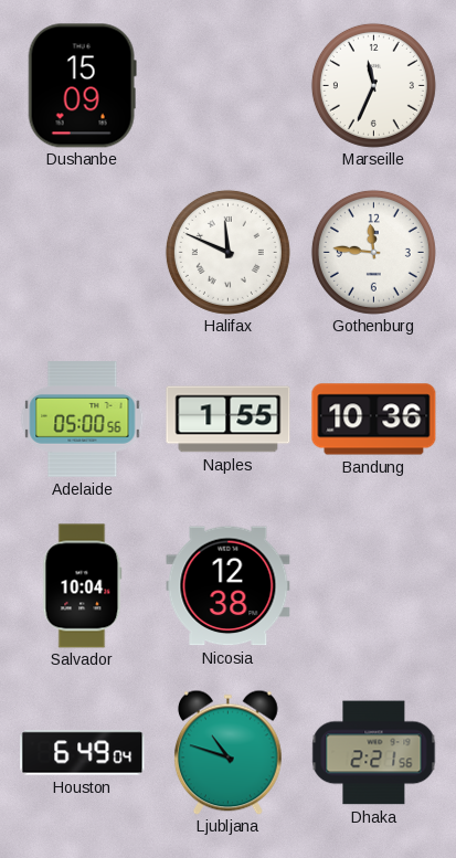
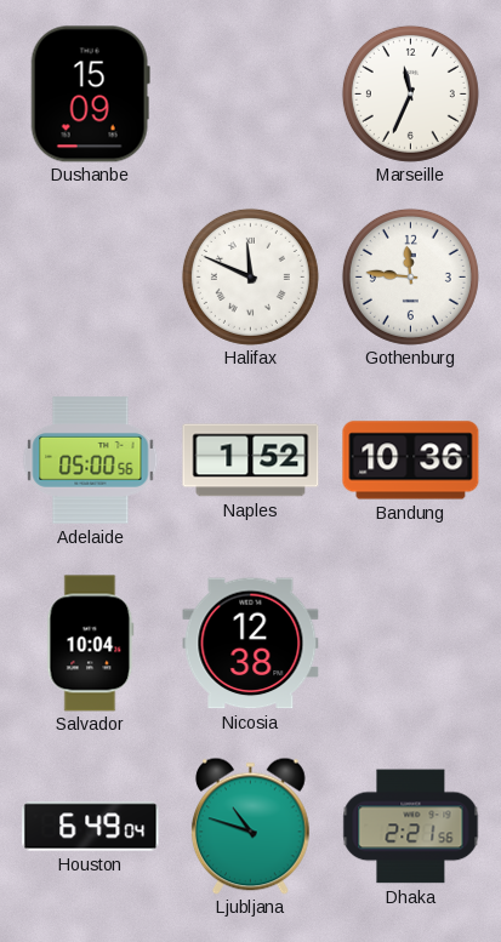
Naples: 1:55 -> 1:52 (251, 461)
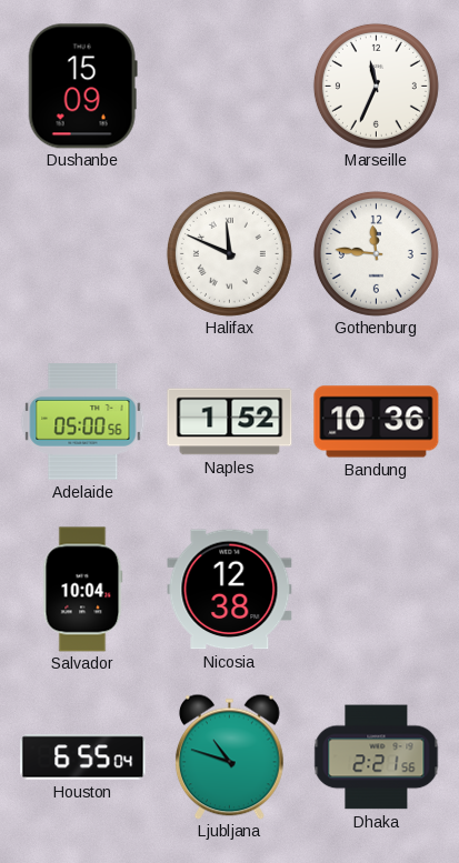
Houston: 6:49 -> 6:55 (83, 757)
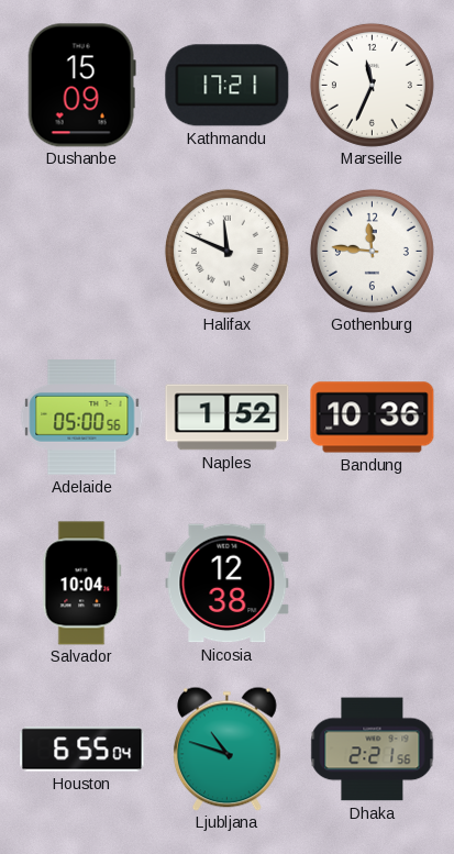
Kathmandu: none -> 17:21 (228, 86)
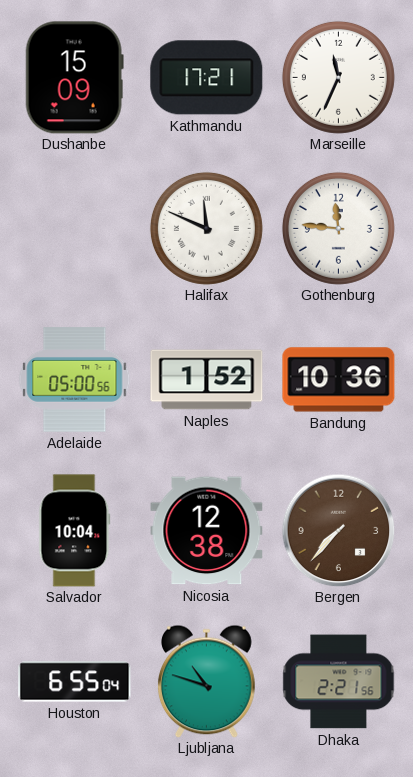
Bergen: none -> 7:37 (338, 530)
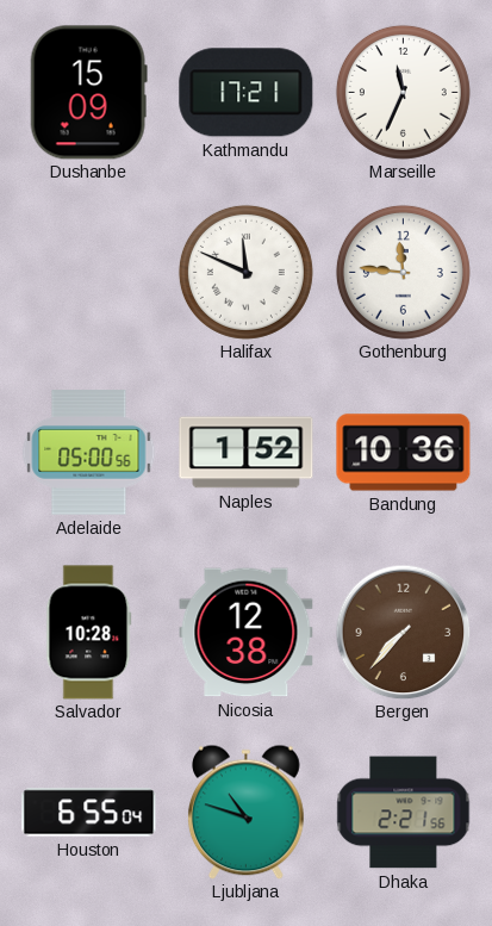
Salvador: 10:04 -> 10:28 (89, 633)
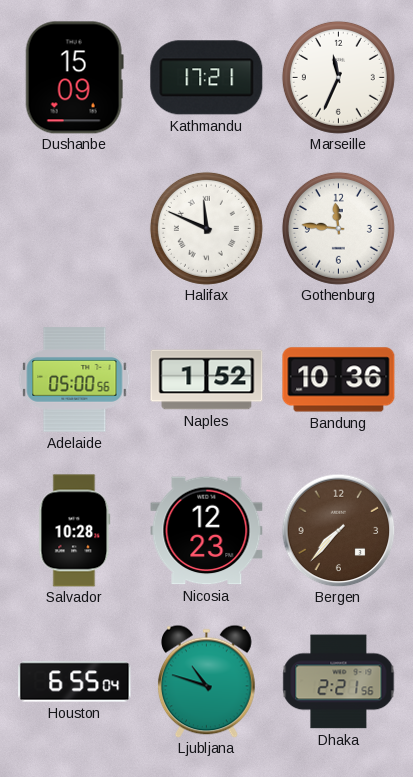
Nicosia: 12:38 -> 12:23 (207, 531)
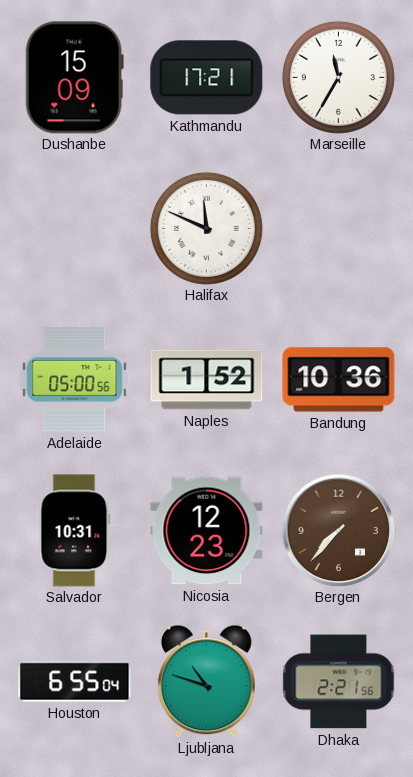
Marseille: 11:34 -> 11:35 (338, 77)
Gothenburg: 11:46 -> none (338, 228)
Salvador: 10:28 -> 10:31 (75, 531)
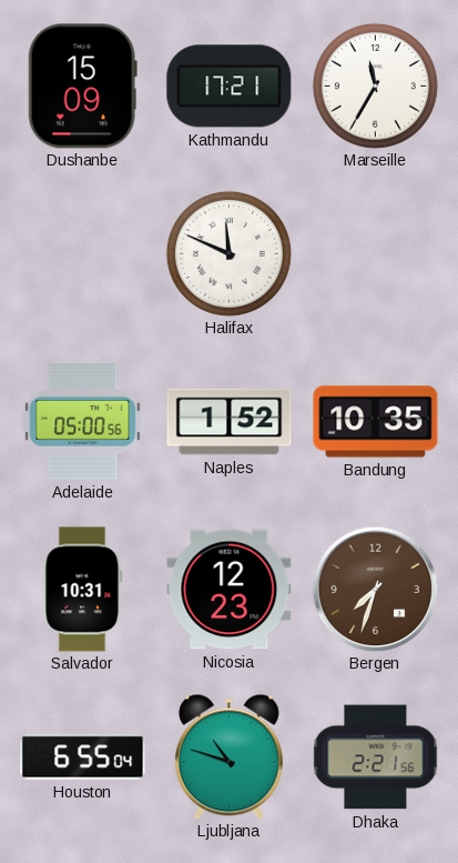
Bandung: 10:36 -> 10:35 (376, 422)
Bergen: 7:37 -> 7:33 (375, 589)
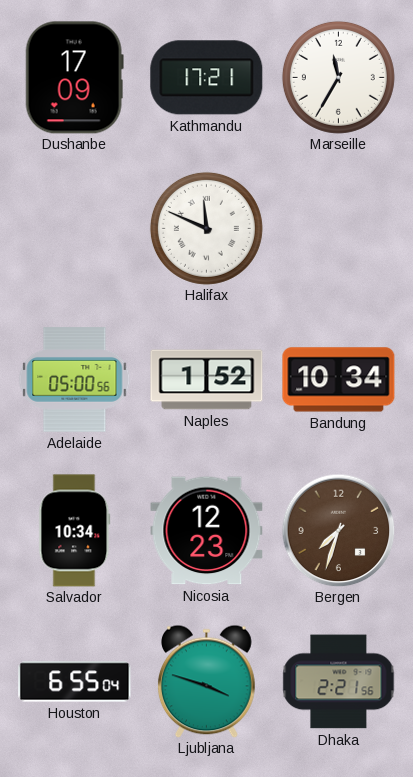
Dushanbe: 15:09 -> 17:09 (74, 78)
Bandung: 10:35 -> 10:34 (339, 380)
Salvador: 10:31 -> 10:34 (75, 531)
Ljubljana: 10:48 -> 3:48 (207, 681)
